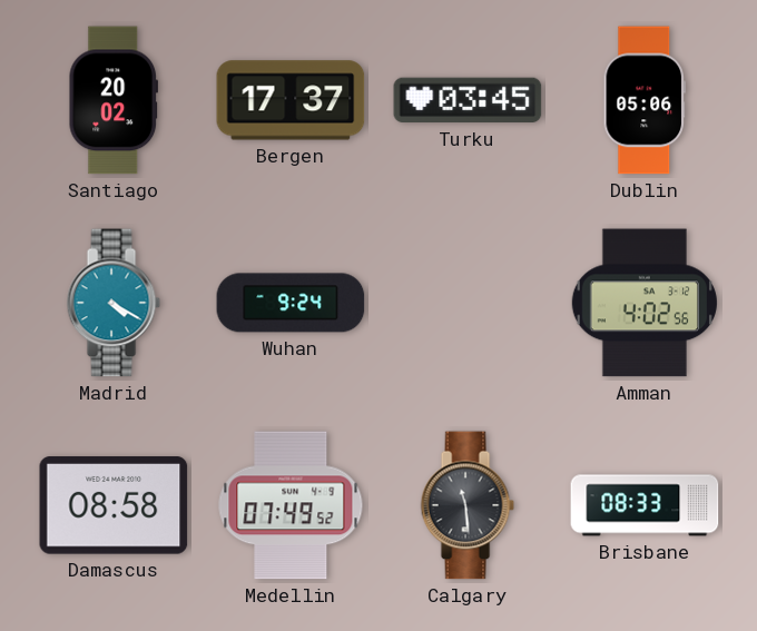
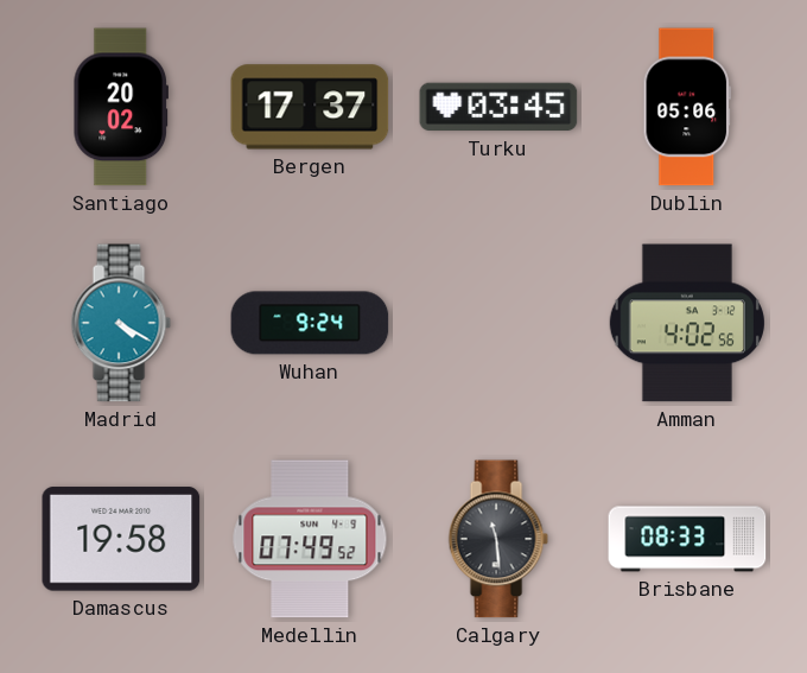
Damascus: 08:58 -> 19:58 (121, 539)
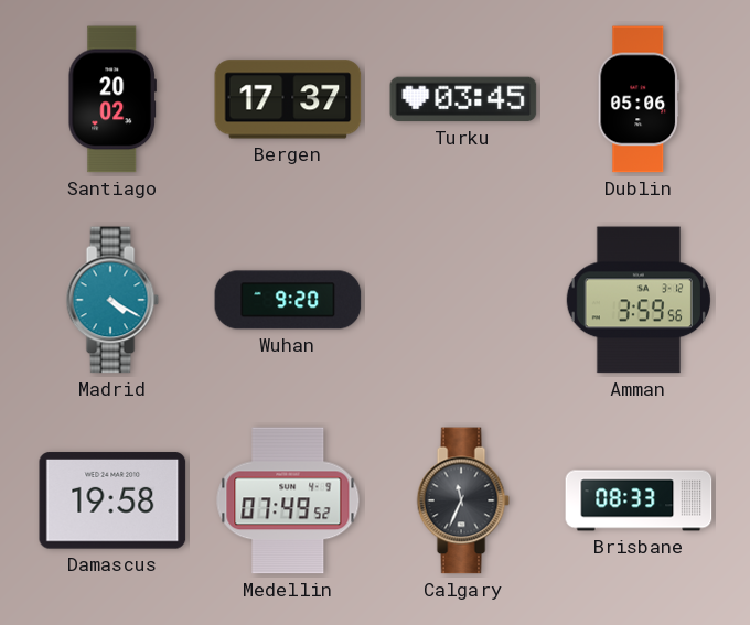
Wuhan: 9:24 -> 9:20 (288, 300)
Amman: 4:02 -> 3:59 (639, 300)
Calgary: 11:29 -> 11:34 (463, 500)
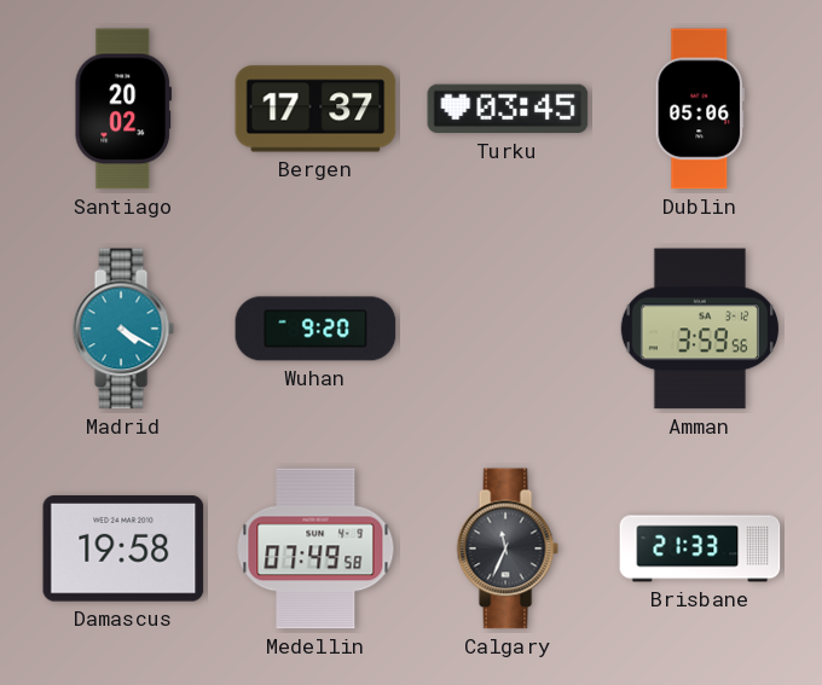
Medellin: 07:49:52 -> 07:49:58 (316, 548)
Brisbane: 08:33 -> 21:33 (700, 548)
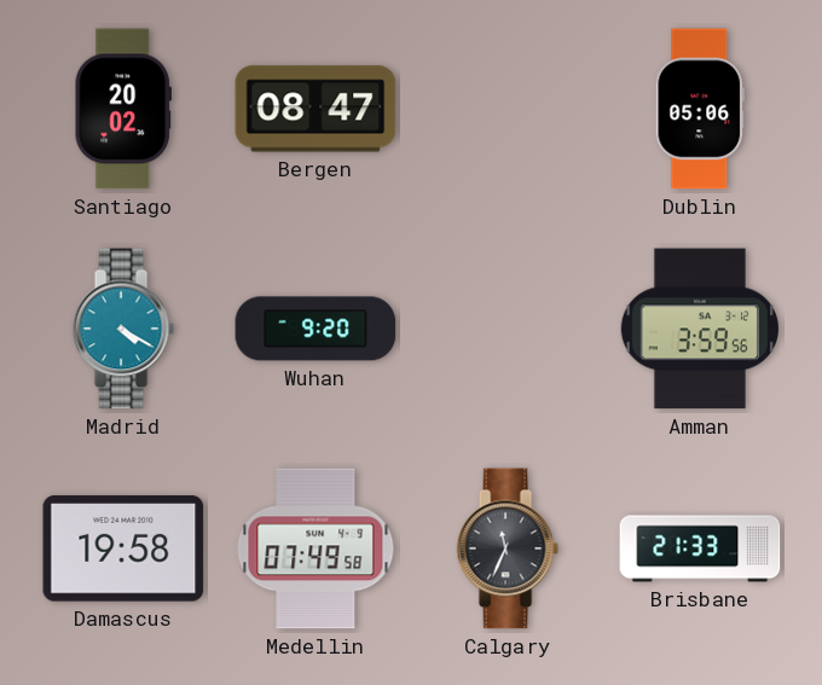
Bergen: 17:37 -> 08:47 (316, 109)
Turku: 03:45 -> none (508, 109)
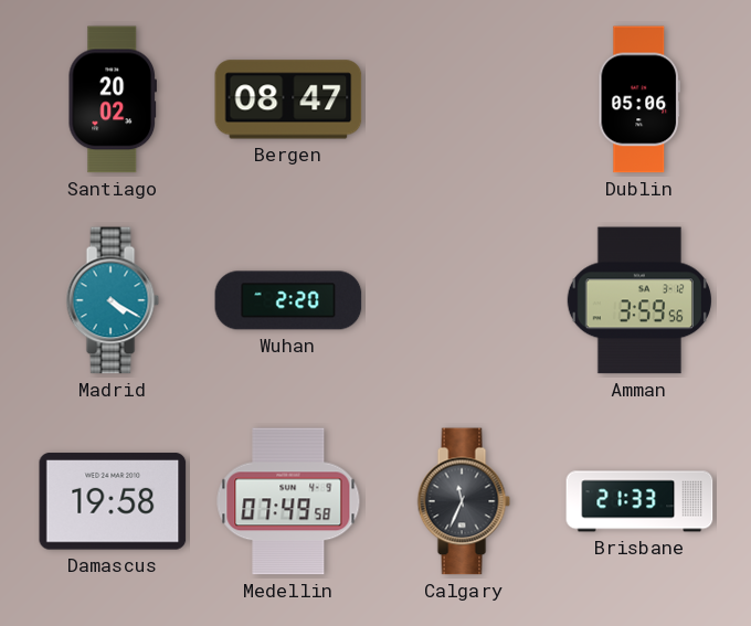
Wuhan: 9:20 -> 2:20 (288, 300)
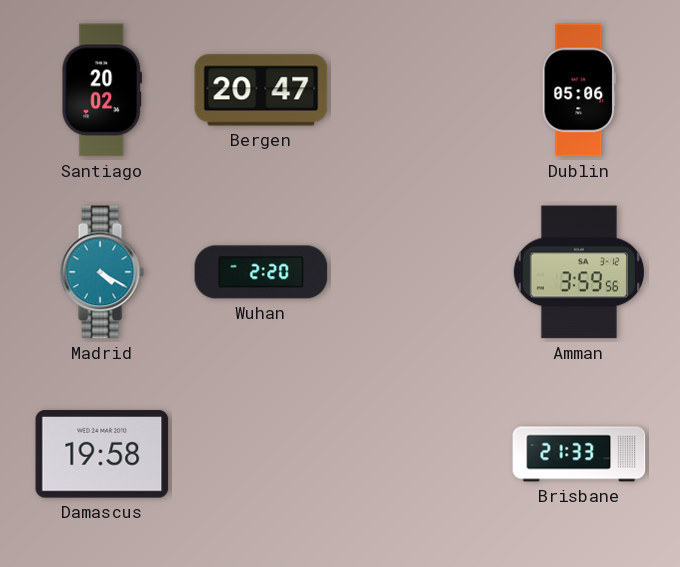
Bergen: 08:47 -> 20:47 (261, 90)
Medellin: 07:49 -> none (288, 501)
Calgary: 11:34 -> none (464, 501)
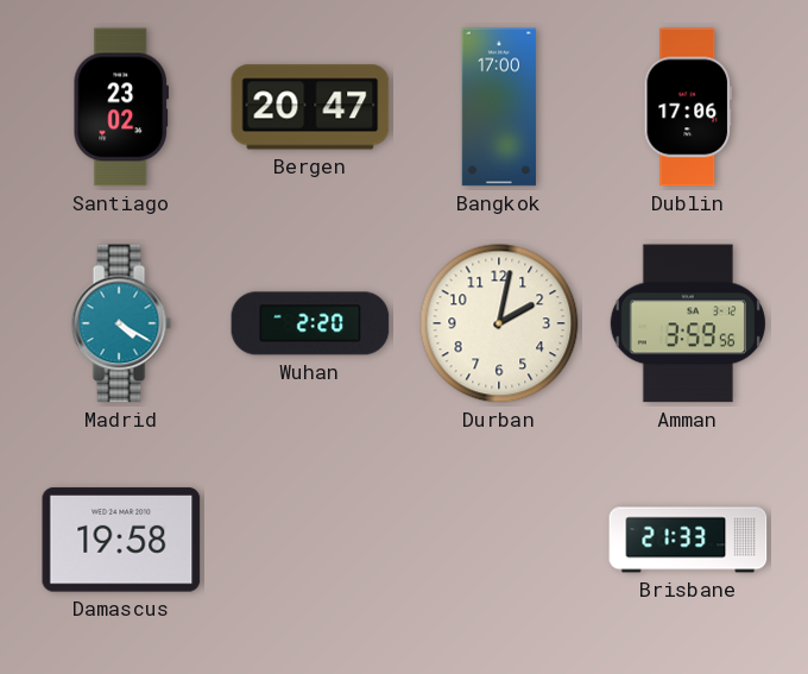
Santiago: 20:02 -> 23:02 (120, 107)
Bangkok: none -> 17:00 (499, 107)
Dublin: 05:06 -> 17:06 (687, 107)
Durban: none -> 2:02 (499, 323)
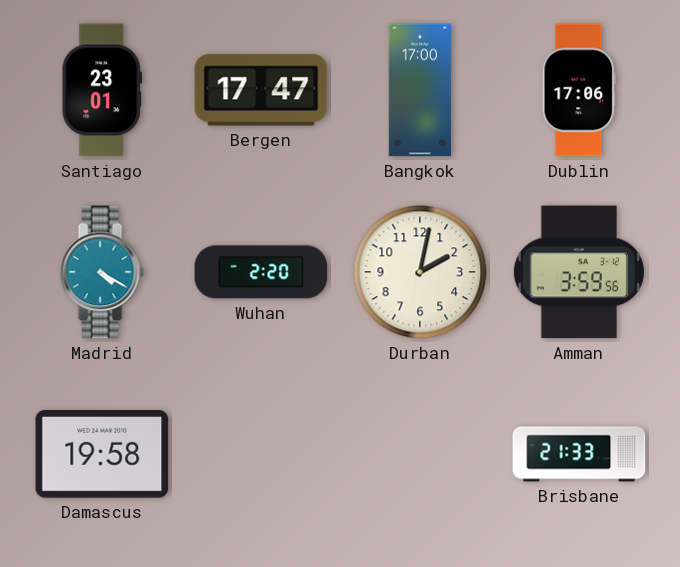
Santiago: 23:02 -> 23:01 (101, 90)
Bergen: 20:47 -> 17:47 (261, 90)
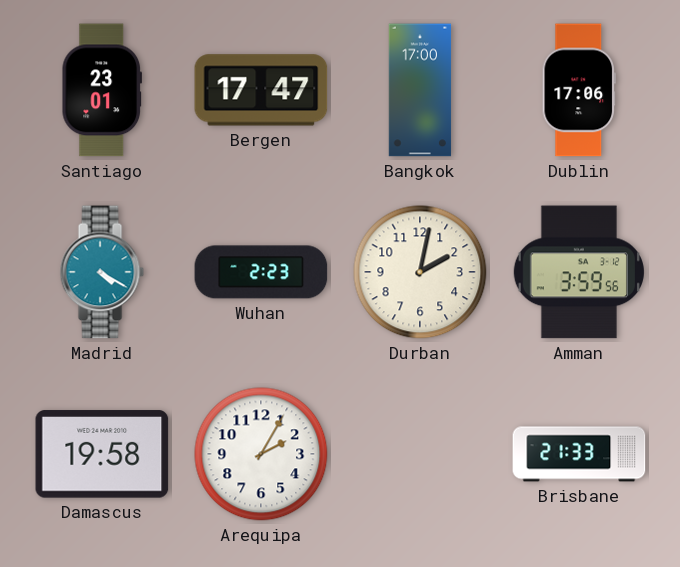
Wuhan: 2:20 -> 2:23 (261, 272)
Arequipa: none -> 2:05 (261, 454)
